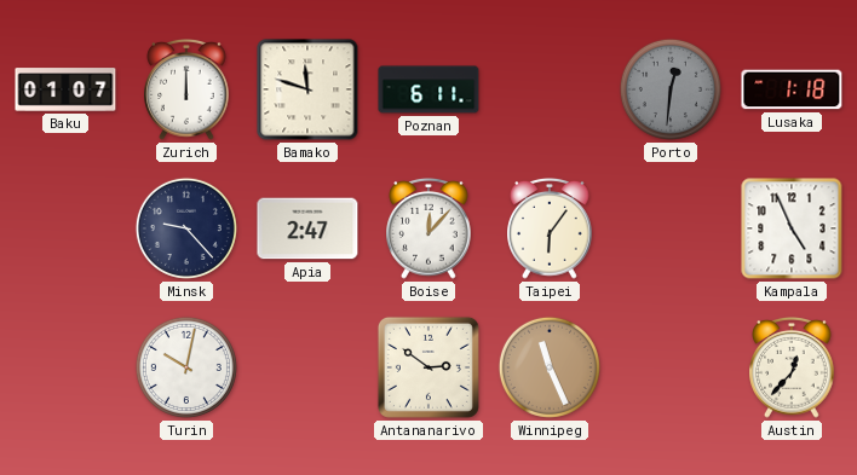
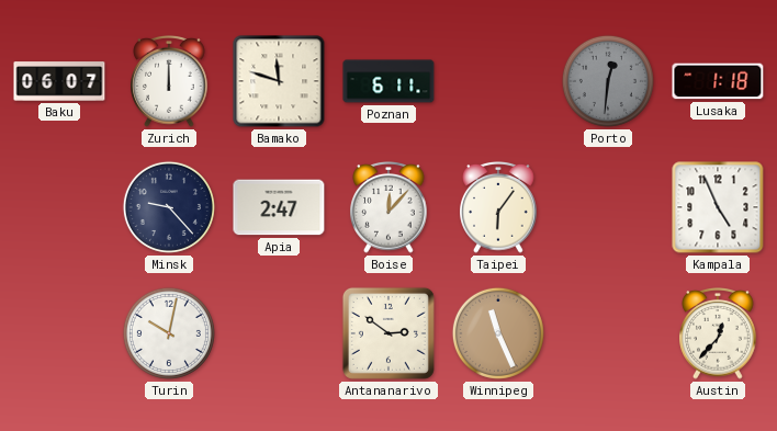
Baku: 01:07 -> 06:07 (59, 81)
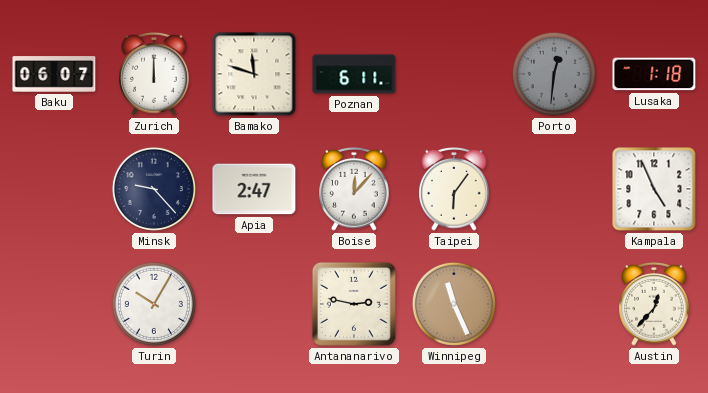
Turin: 10:02 -> 10:05 (154, 304)
Antananarivo: 2:51 -> 2:47 (354, 304)
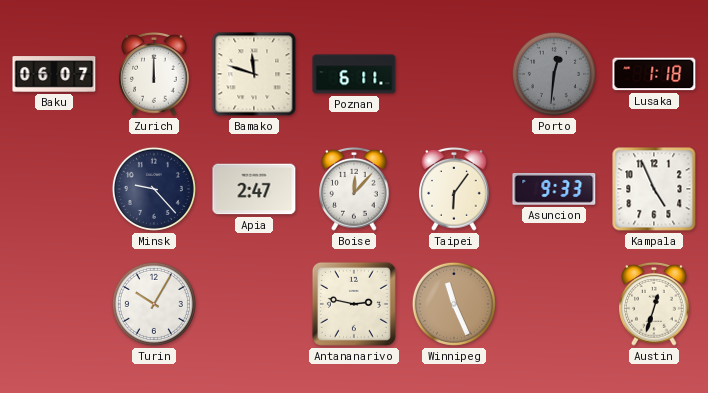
Asuncion: none -> 9:33 (554, 189)
Austin: 12:37 -> 12:33 (654, 305)
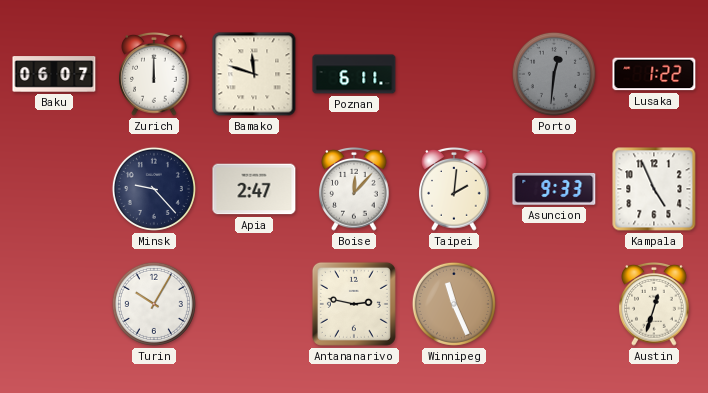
Lusaka: 1:18 -> 1:22 (654, 74)
Taipei: 6:06 -> 2:01 (454, 190)
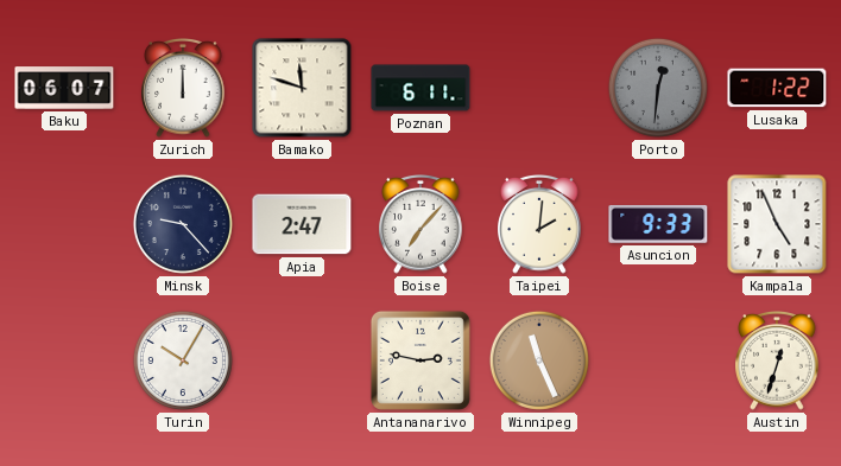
Boise: 12:07 -> 7:07 (420, 225)
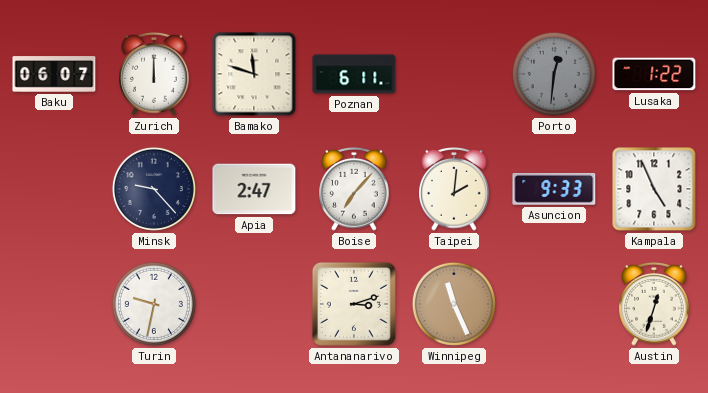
Turin: 10:05 -> 9:32 (154, 304)
Antananarivo: 2:47 -> 3:12 (354, 304)
